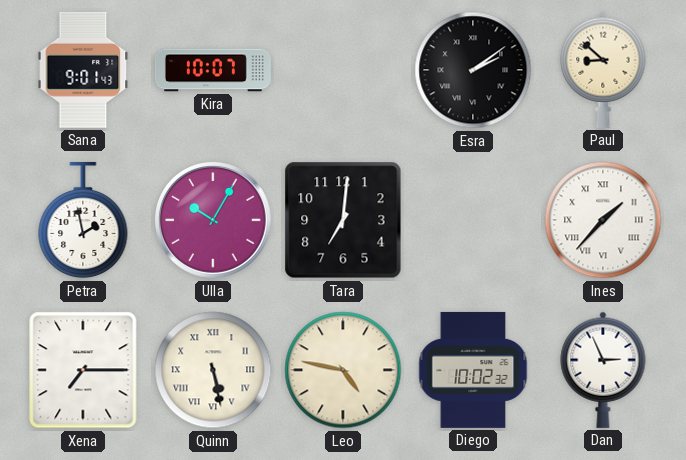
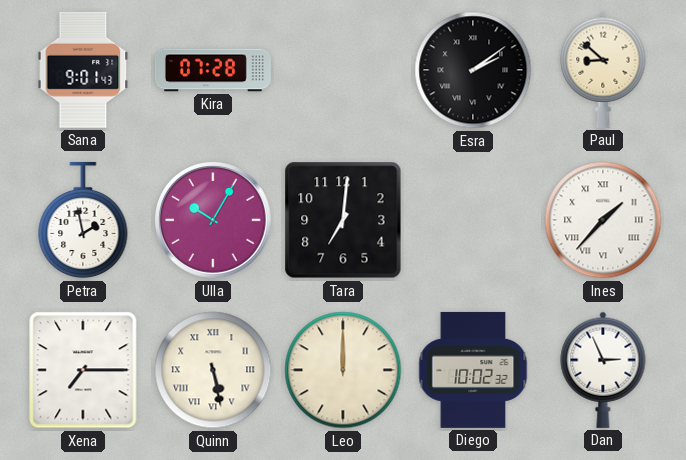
Kira: 10:07 -> 07:28 (213, 70)
Leo: 4:47 -> 12:00 (343, 370)
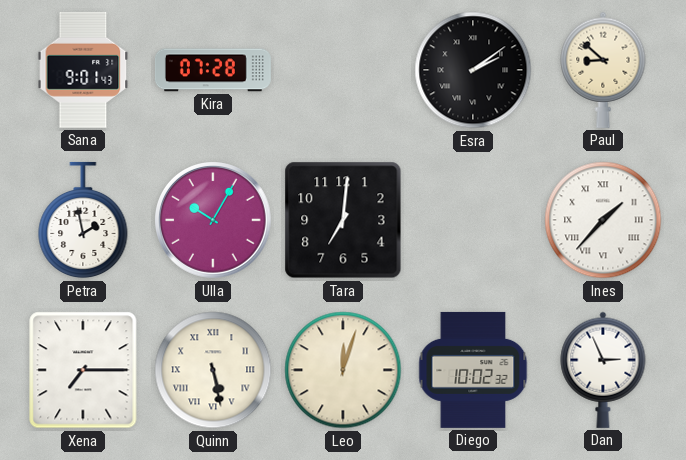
Leo: 12:00 -> 12:03 (343, 370)
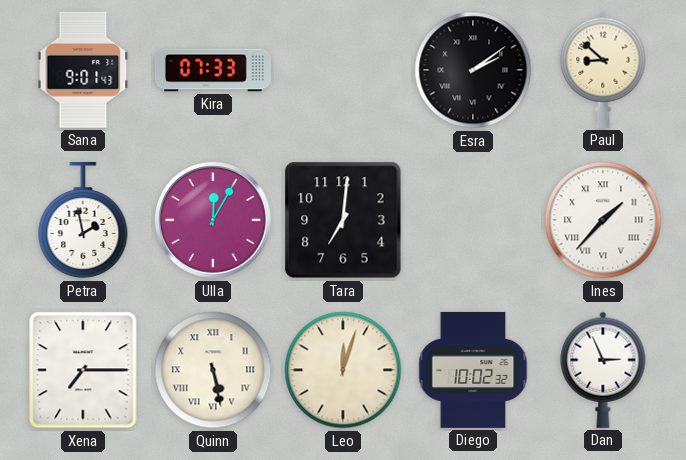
Kira: 07:28 -> 07:33 (213, 70)
Ulla: 10:05 -> 12:05 (214, 221)
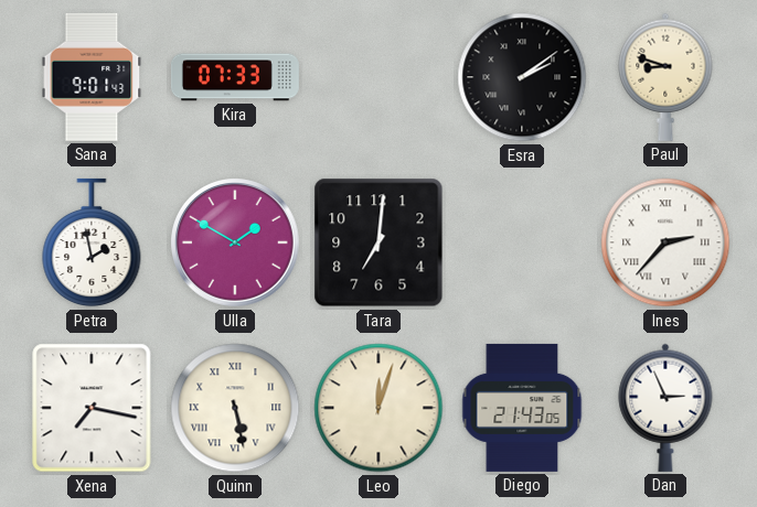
Paul: 8:52 -> 8:48 (665, 77)
Ulla: 12:05 -> 1:50 (236, 244)
Ines: 1:37 -> 2:37 (665, 242)
Xena: 7:15 -> 7:17 (92, 408)
Diego: 10:02 -> 21:43 (522, 408)
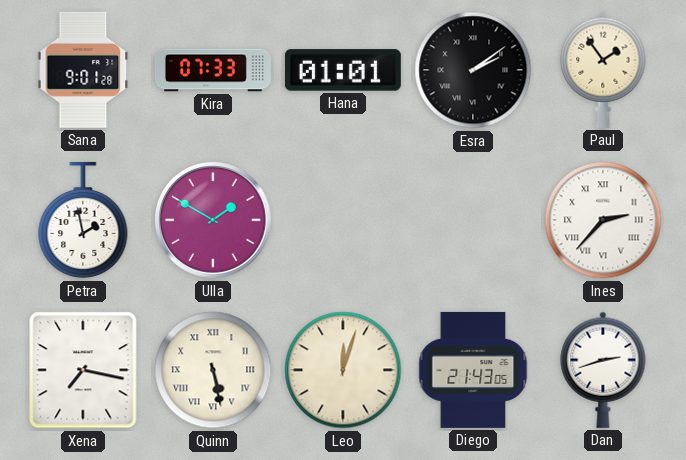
Sana: 9:01:43 -> 9:01:28 (83, 70)
Hana: none -> 01:01 (343, 70)
Paul: 8:48 -> 1:54 (603, 70)
Tara: 7:01 -> none (378, 242)
Dan: 2:56 -> 2:42 (603, 370)
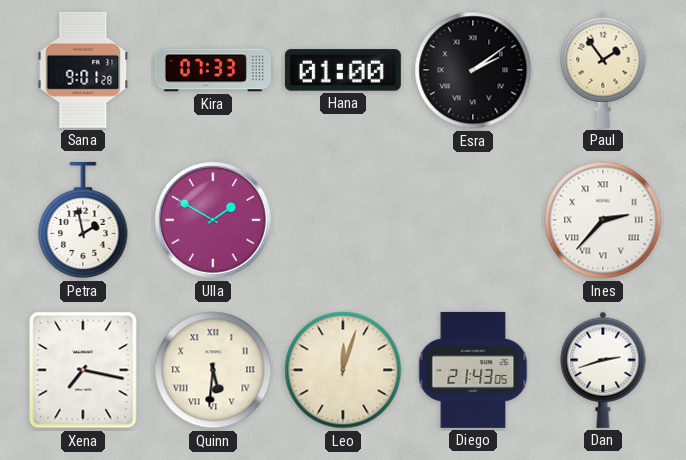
Hana: 01:01 -> 01:00 (343, 70)
Quinn: 5:28 -> 5:31 (213, 370)
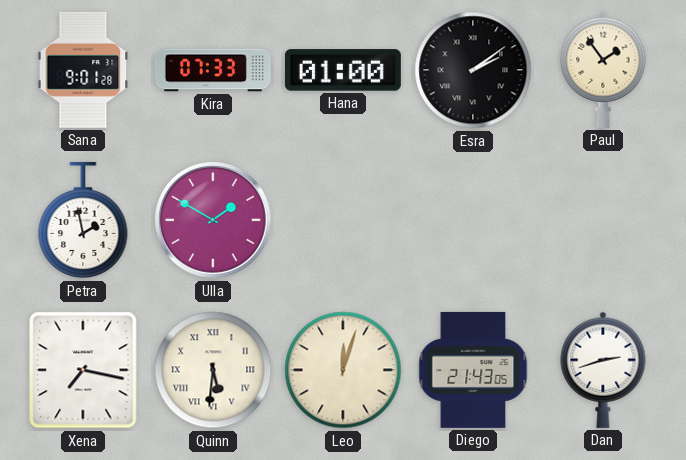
Ines: 2:37 -> none (603, 220)
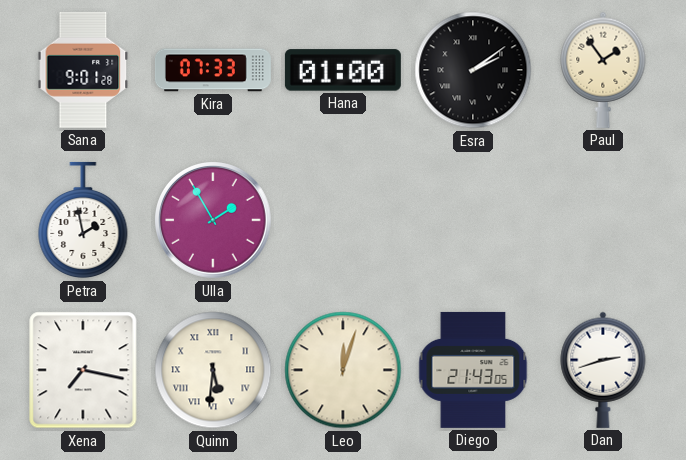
Ulla: 1:50 -> 1:55 (214, 221)
